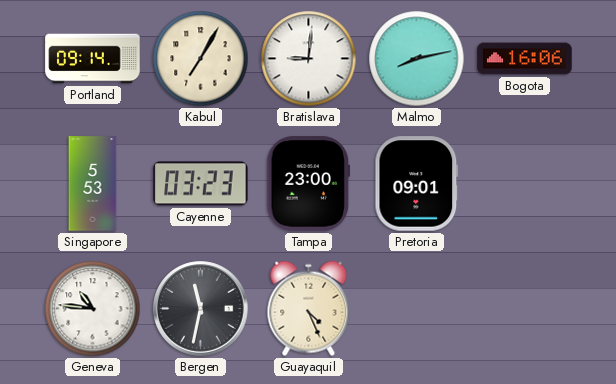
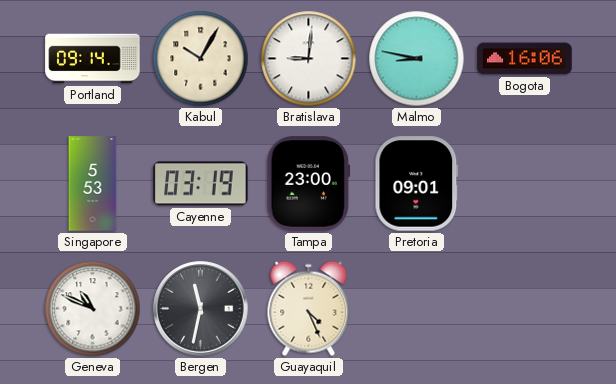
Kabul: 7:05 -> 10:05 (201, 59)
Malmo: 8:13 -> 8:47 (417, 59)
Cayenne: 03:23 -> 03:19 (201, 184)
Geneva: 10:46 -> 10:49 (93, 309)
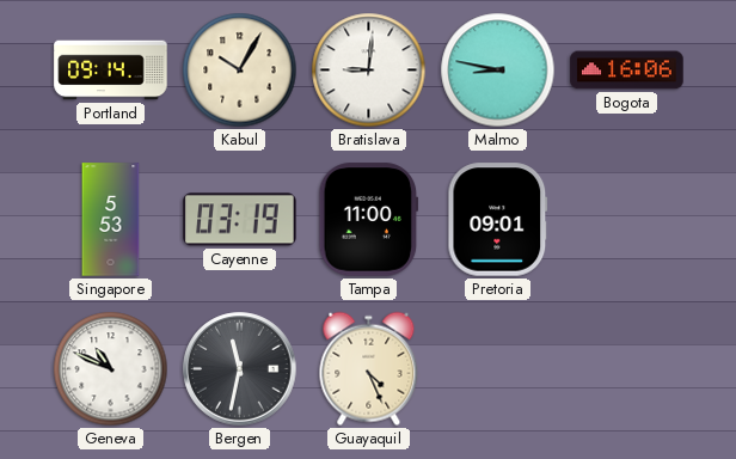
Tampa: 23:00 -> 11:00 (369, 220)
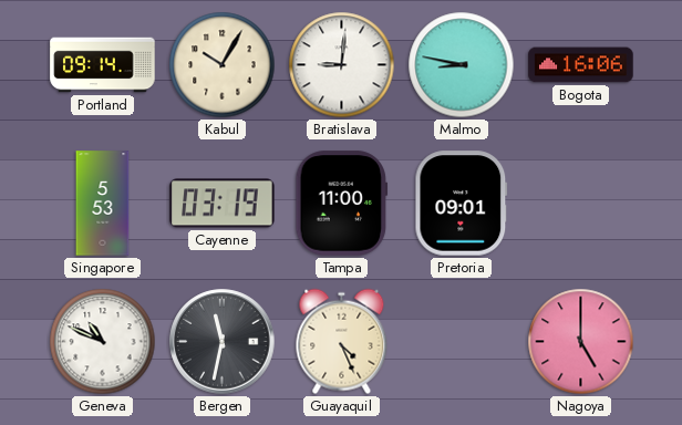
Nagoya: none -> 5:00 (581, 342)
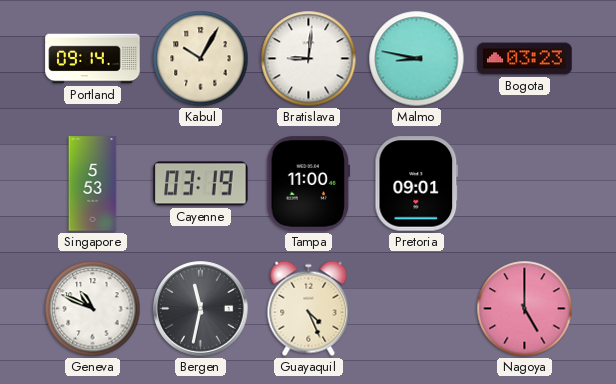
Bogota: 16:06 -> 03:23 (525, 59)
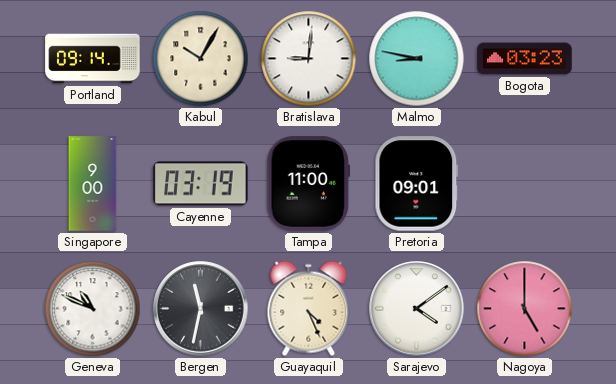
Singapore: 5:53 -> 9:00 (93, 184)
Sarajevo: none -> 4:09 (417, 309)
